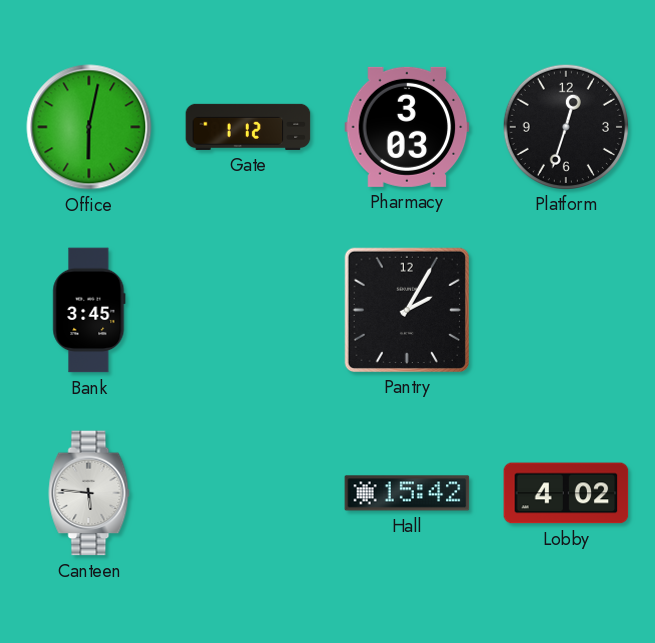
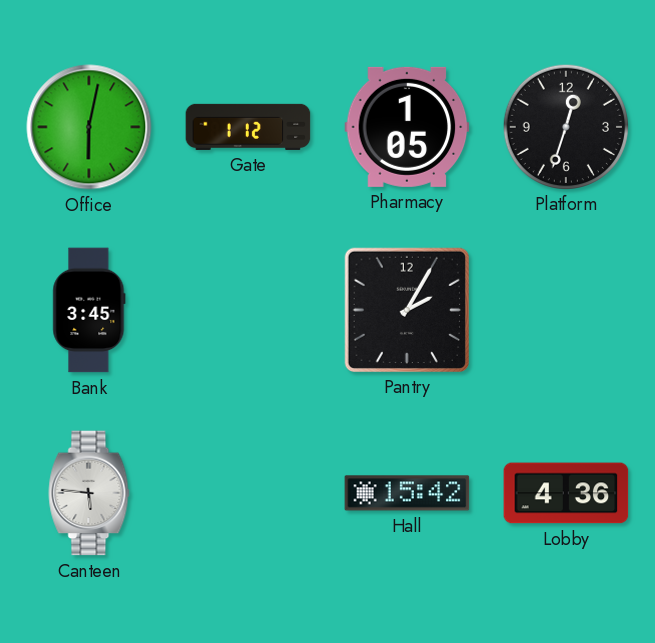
Pharmacy: 3:03 -> 1:05 (407, 127)
Lobby: 4:02 -> 4:36 (566, 493)
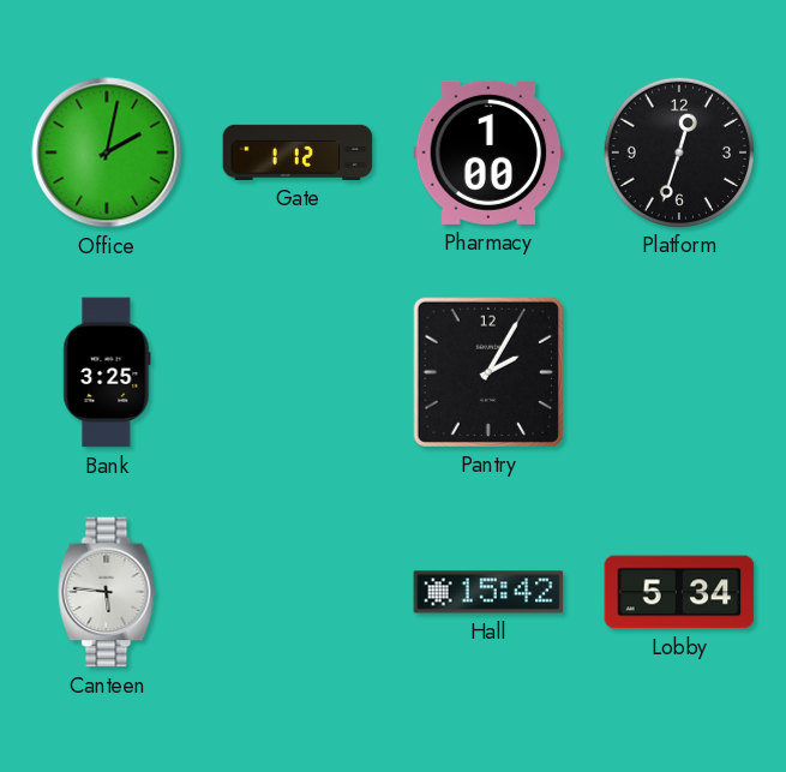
Office: 6:02 -> 2:02 (107, 152)
Pharmacy: 1:05 -> 1:00 (488, 152)
Bank: 3:45 -> 3:25 (107, 372)
Lobby: 4:36 -> 5:34 (679, 592)
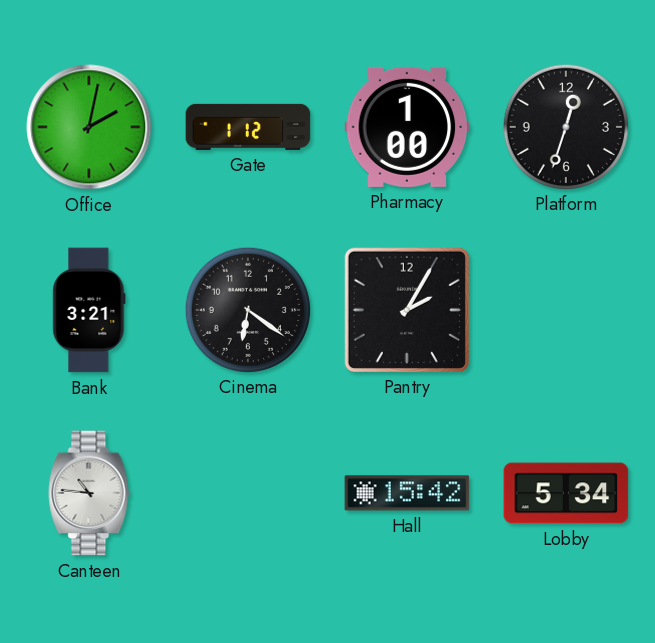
Bank: 3:25 -> 3:21 (89, 310)
Cinema: none -> 6:21 (247, 309)
Canteen: 5:46 -> 10:46 (89, 493)
